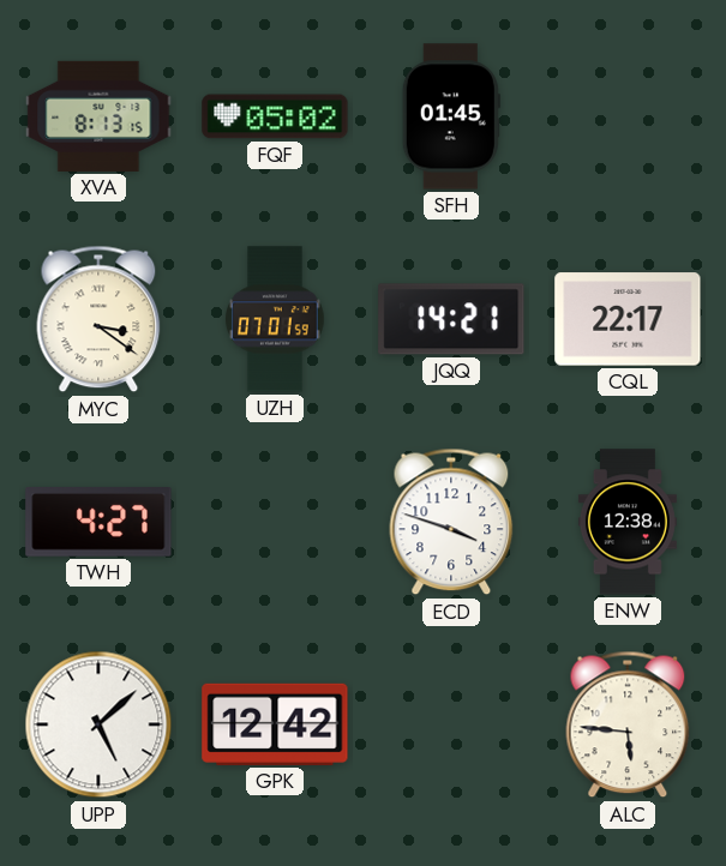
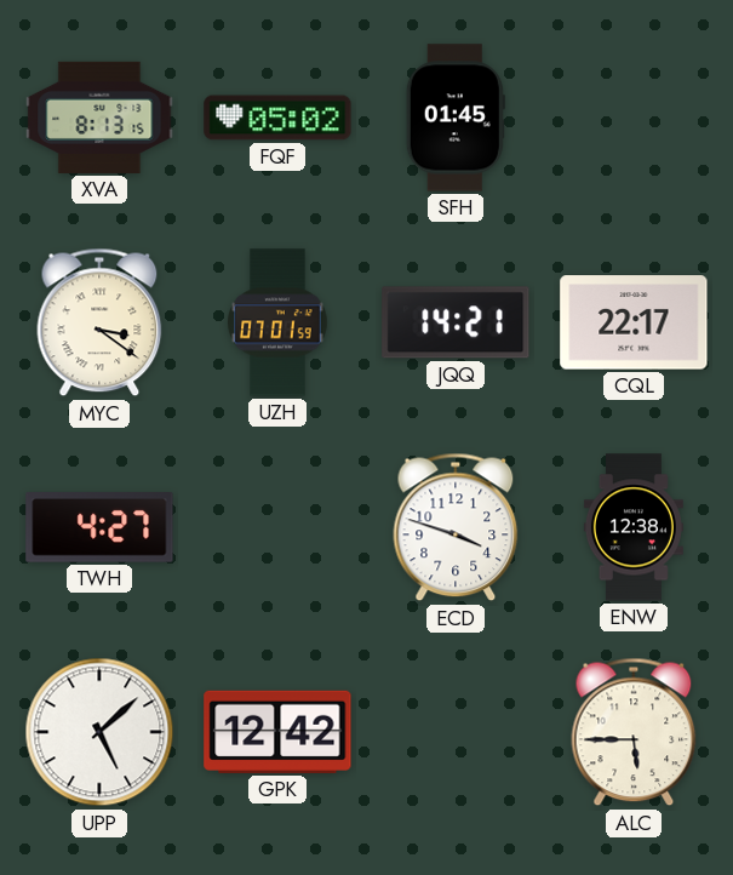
ALC: 5:46 -> 5:45 (634, 732)
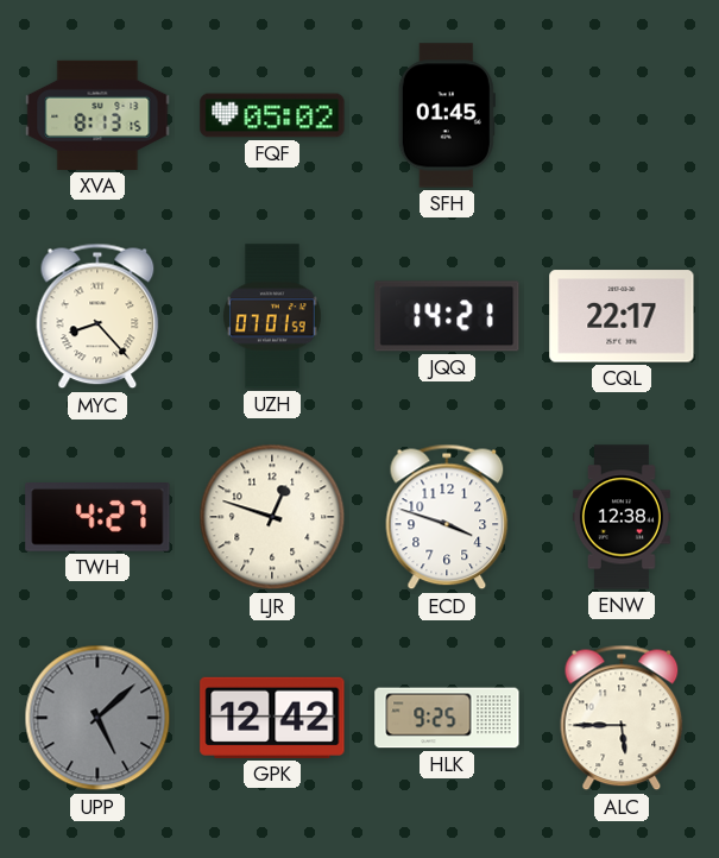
MYC: 3:21 -> 8:23 (97, 316)
LJR: none -> 12:48 (272, 517)
UPP dial: white -> grey (97, 718)
HLK: none -> 9:25 (447, 718)
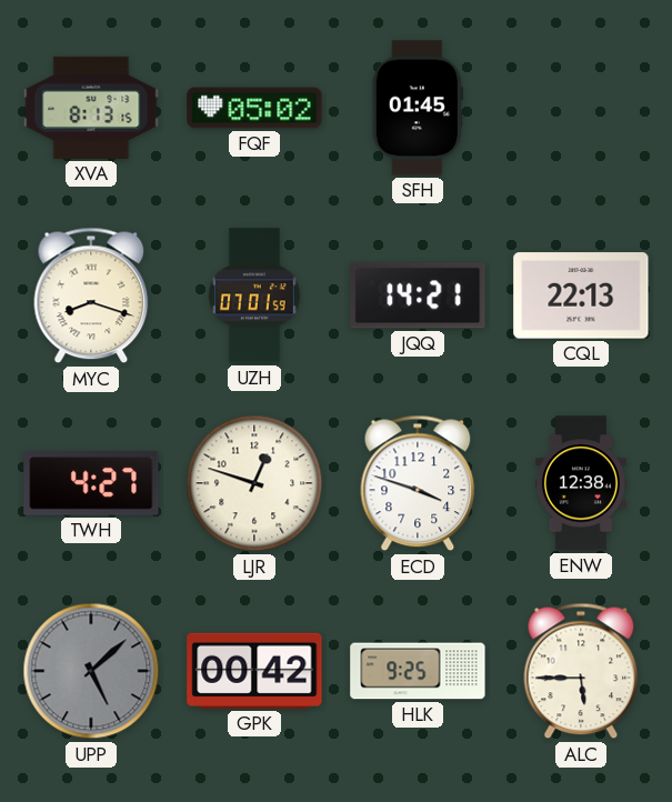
MYC: 8:23 -> 8:18 (91, 295)
CQL: 22:17 -> 22:13 (581, 295)
GPK: 12:42 -> 00:42 (254, 671)
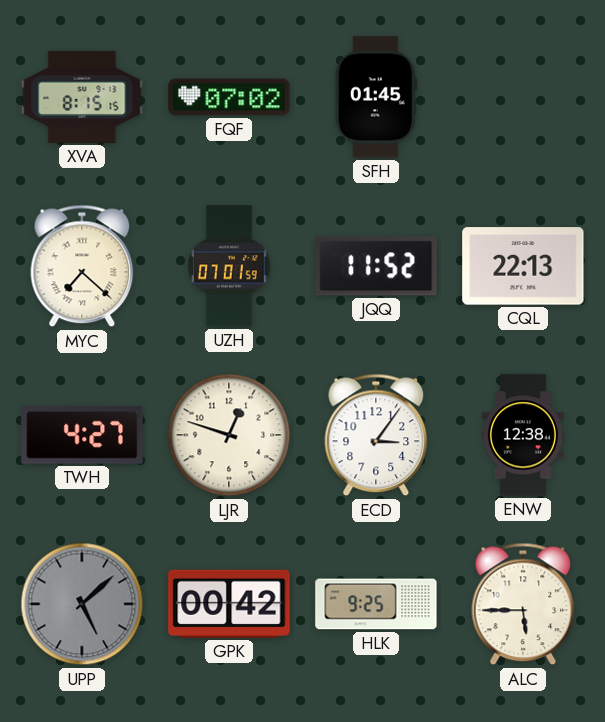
XVA: 8:13 -> 8:15 (82, 97)
FQF: 05:02 -> 07:02 (229, 97)
MYC: 8:18 -> 7:22 (82, 266)
JQQ: 14:21 -> 11:52 (376, 266)
ECD: 3:48 -> 3:06 (376, 435)
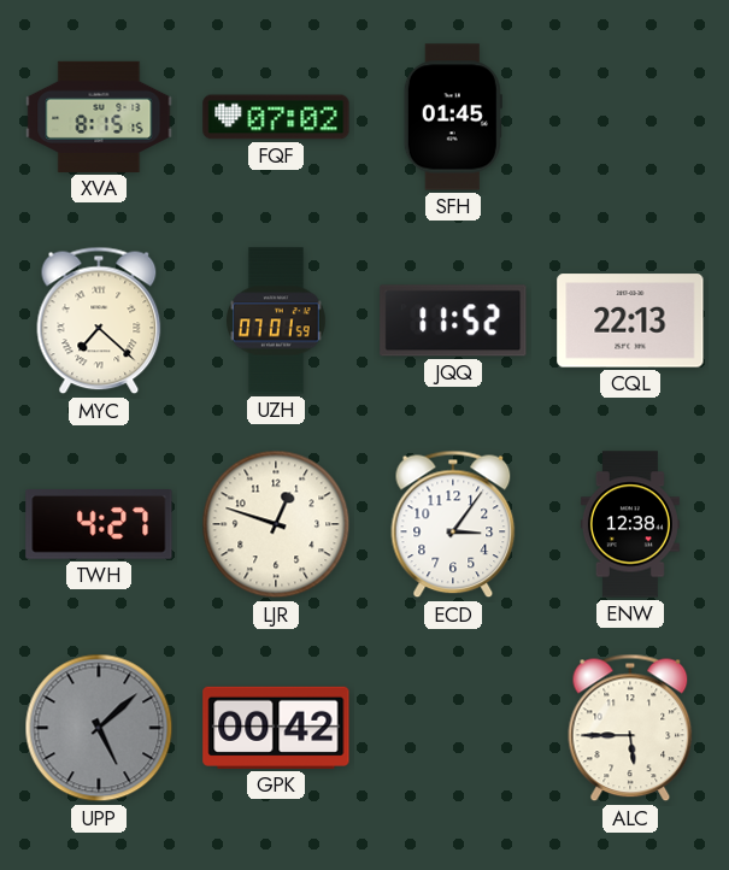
HLK: 9:25 -> none (376, 604)
